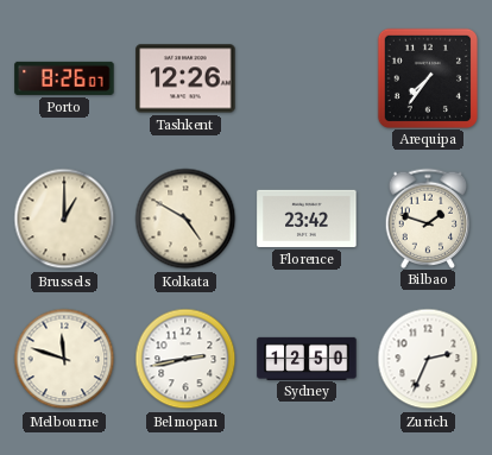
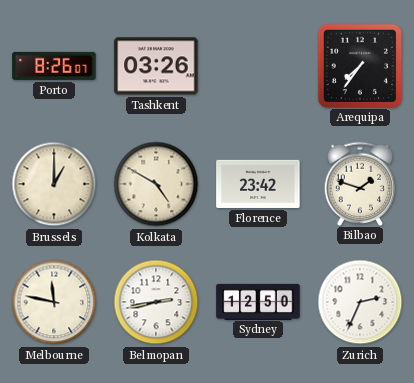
Tashkent: 12:26 -> 03:26 (156, 66)
Melbourne: 11:48 -> 11:47 (54, 302)
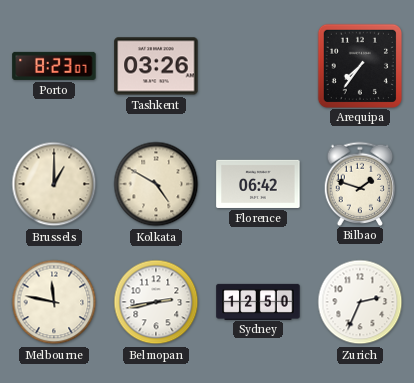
Porto: 8:26 -> 8:23 (54, 66)
Florence: 23:42 -> 06:42 (258, 184)
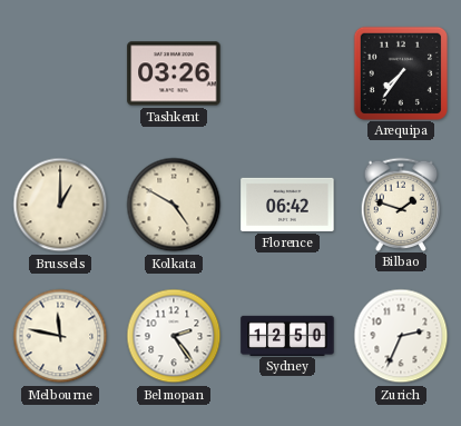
Porto: 8:23 -> none (54, 66)
Belmopan: 2:43 -> 2:24 (174, 336)
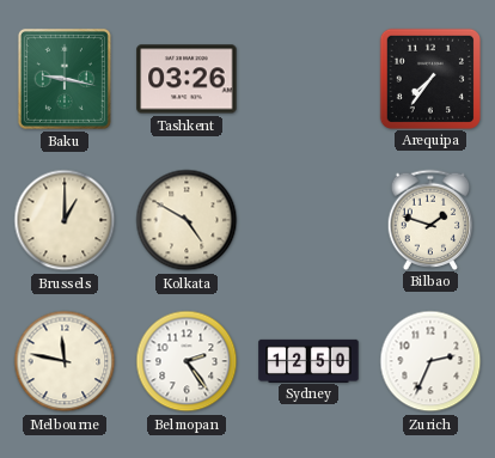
Baku: none -> 9:17 (65, 79)
Florence: 06:42 -> none (287, 205)
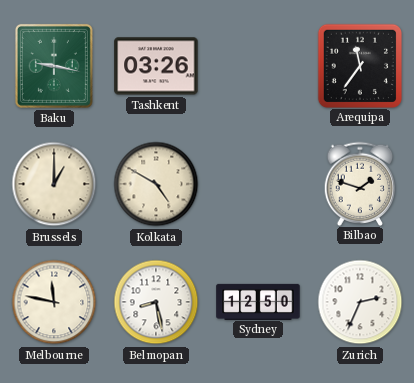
Arequipa: 7:36 -> 11:36 (359, 65)
Belmopan: 2:24 -> 8:28 (156, 302)
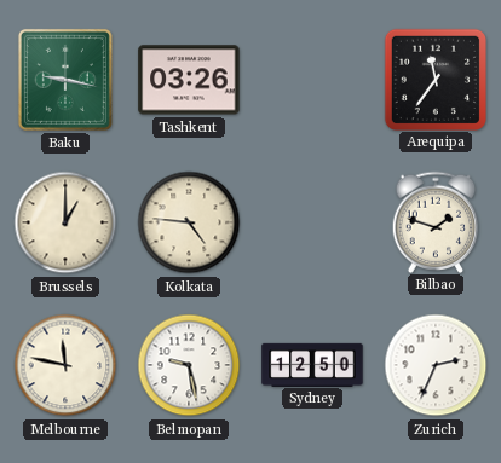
Kolkata: 4:50 -> 4:46 (189, 222)
Belmopan: 8:28 -> 9:28 (189, 365)
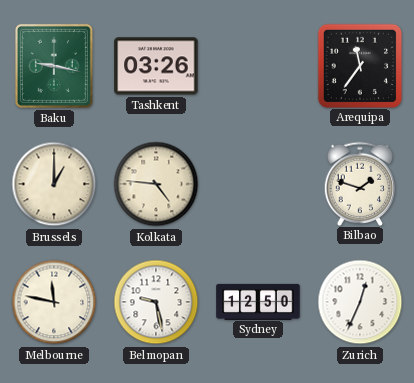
Zurich: 2:34 -> 12:34 (360, 302)
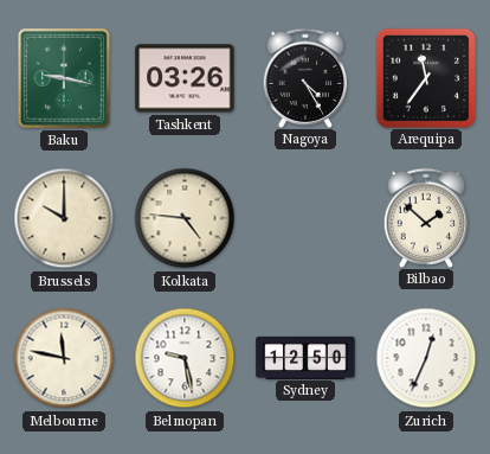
Nagoya: none -> 4:25 (305, 77)
Brussels: 1:00 -> 10:00 (64, 218)
Bilbao: 1:48 -> 1:52 (426, 217)
